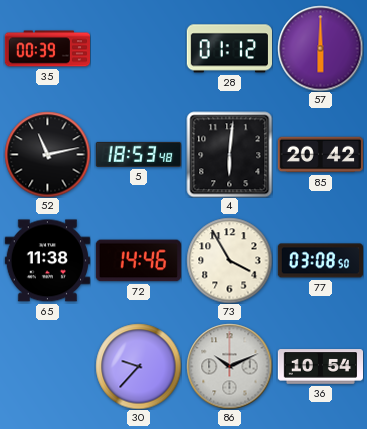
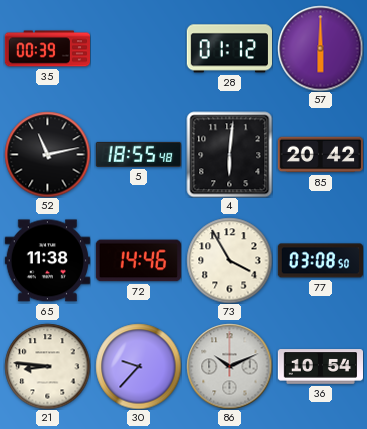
5: 18:53 -> 18:55 (138, 154)
21: none -> 8:46 (47, 366)
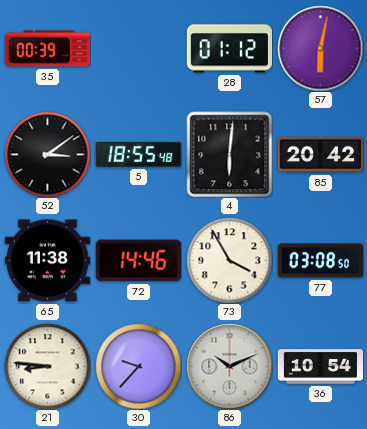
57: 6:00 -> 6:02 (320, 48)
52: 11:13 -> 3:09 (47, 154)
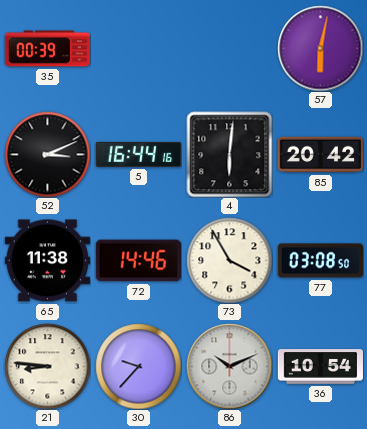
28: 01:12 -> none (229, 49)
52: 3:09 -> 3:11 (47, 154)
5: 18:55 -> 16:44 (138, 154)
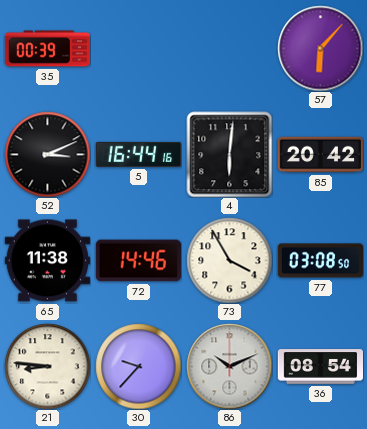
57: 6:02 -> 6:07 (320, 48)
36: 10:54 -> 08:54 (320, 367)
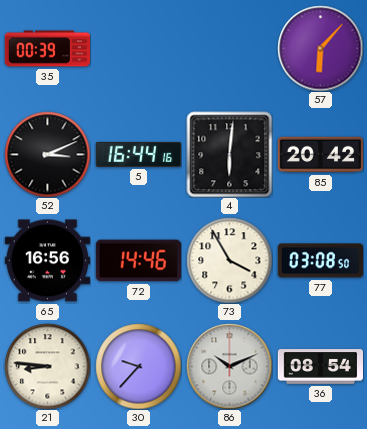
65: 11:38 -> 16:56 (47, 261)
